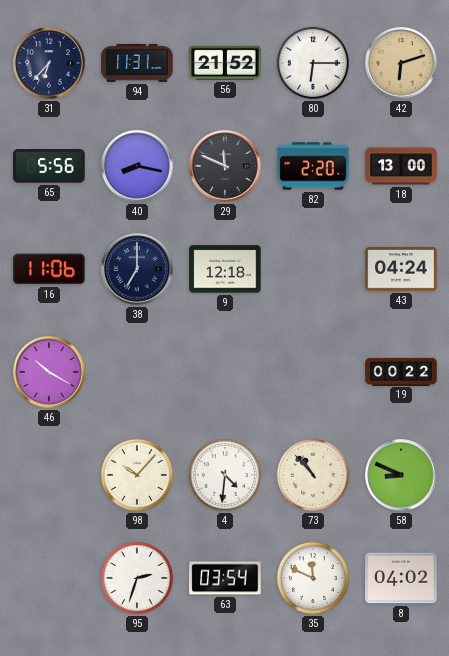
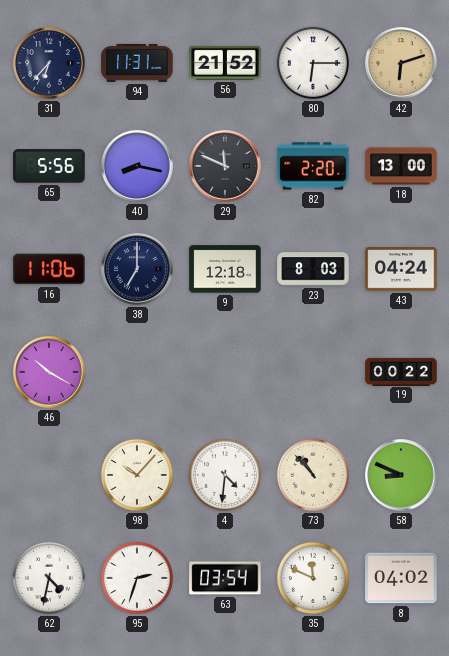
23: none -> 8:03 (313, 269)
62: none -> 4:32 (49, 578)
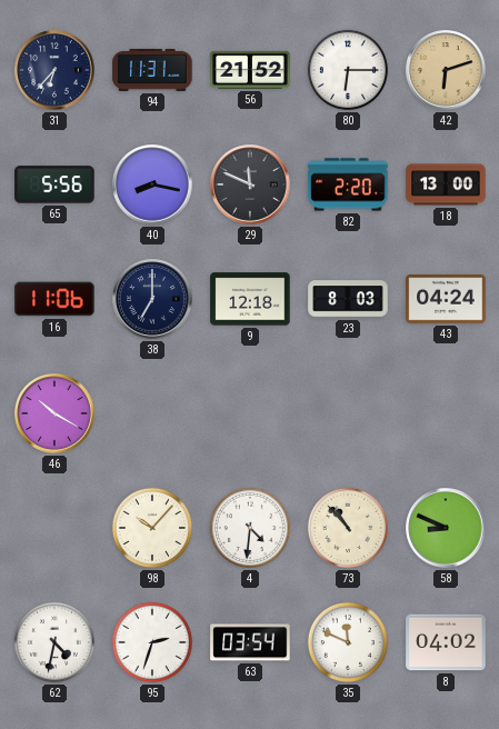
19: 00:22 -> none (401, 371)
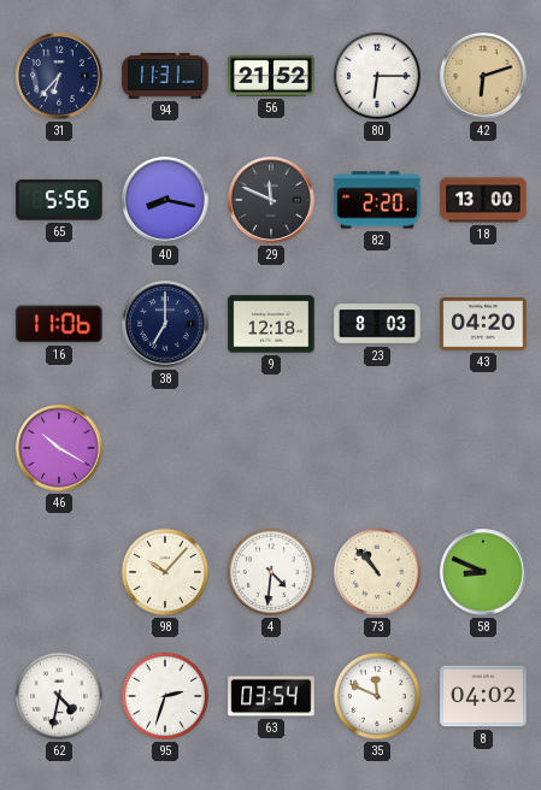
43: 04:24 -> 04:20 (483, 325)
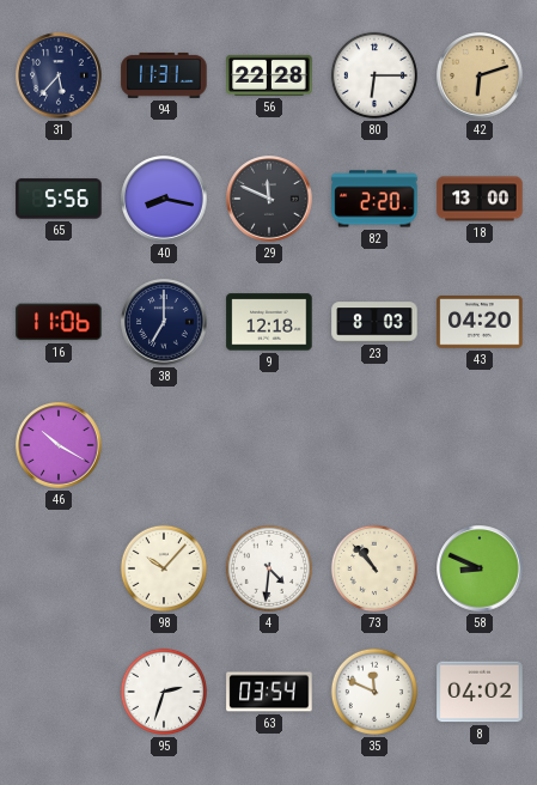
31: 6:37 -> 5:37 (59, 75)
56: 21:52 -> 22:28 (269, 75)
62: 4:32 -> none (59, 696)
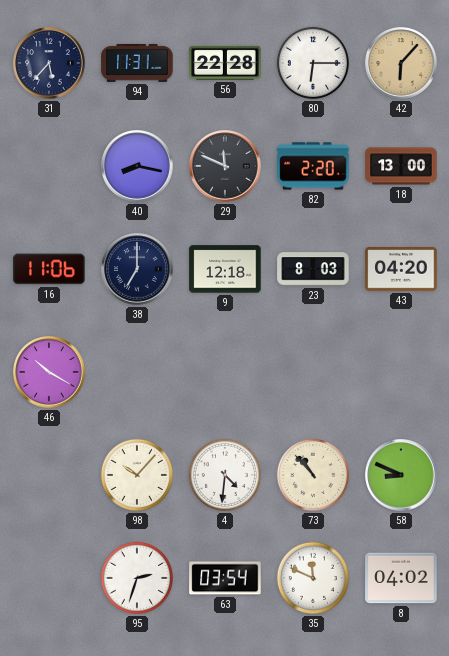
42: 6:12 -> 6:07 (401, 63)
65: 5:56 -> none (59, 199)
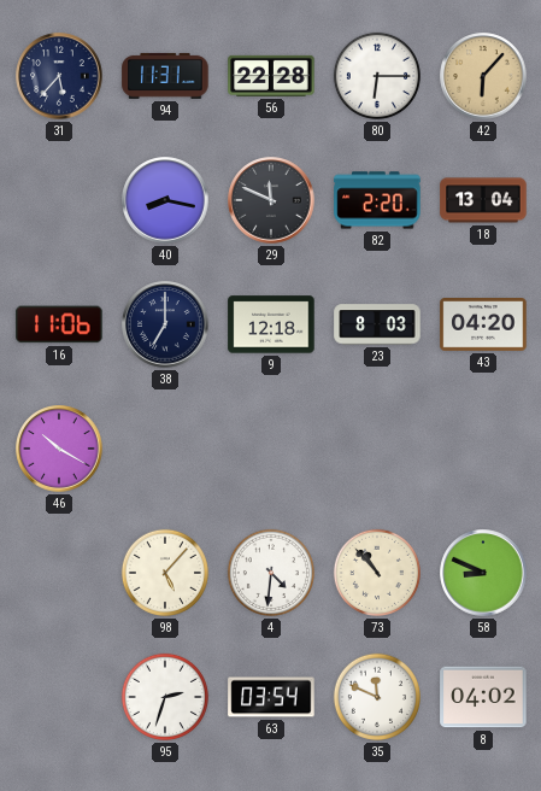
18: 13:00 -> 13:04 (483, 200)
98: 10:07 -> 5:07 (165, 573)
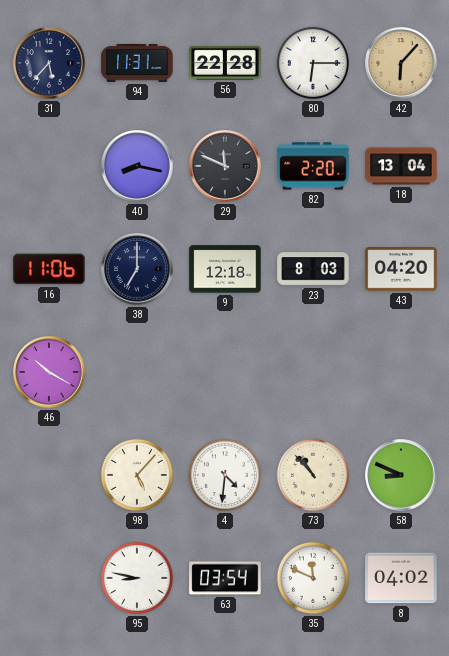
95: 2:33 -> 8:47 (137, 578)
